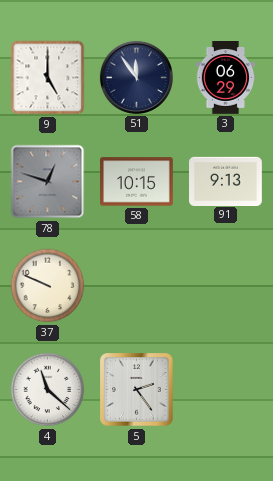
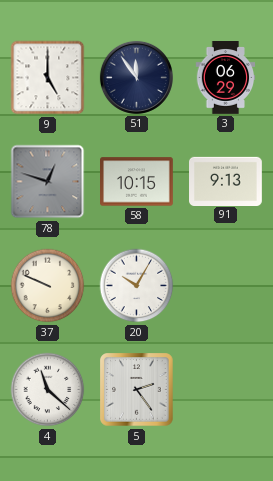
20: none -> 10:05 (137, 286)
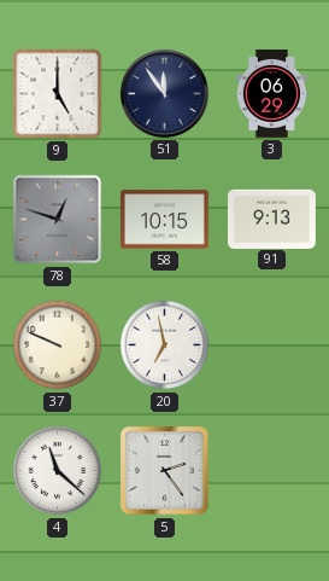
20: 10:05 -> 6:58 (165, 345)
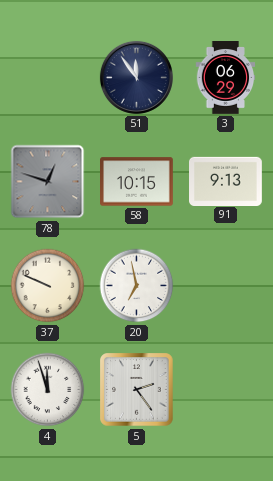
9: 5:00 -> none (58, 94)
4: 11:22 -> 11:57 (48, 390)
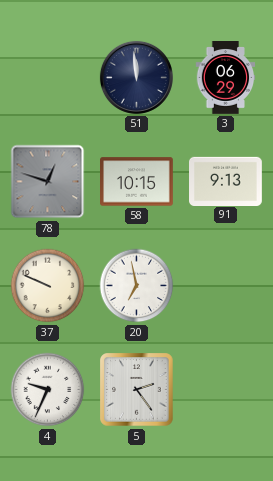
51: 11:54 -> 11:59 (136, 77)
4: 11:57 -> 9:34 (48, 390)
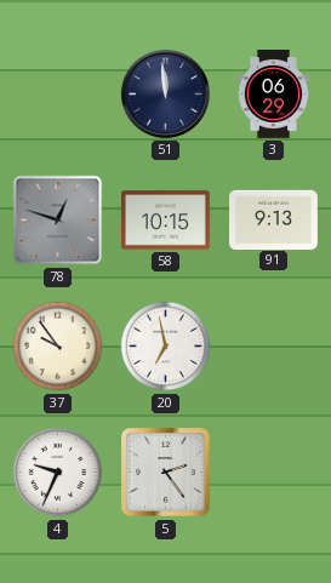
37: 9:49 -> 9:54 (58, 347)
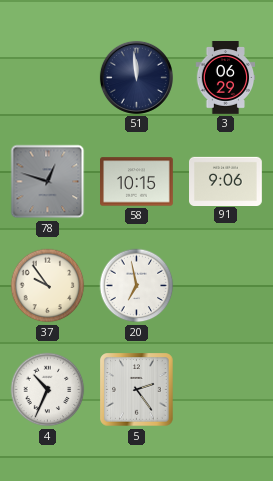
91: 9:13 -> 9:06 (226, 181)
4: 9:34 -> 10:34 (48, 390)
